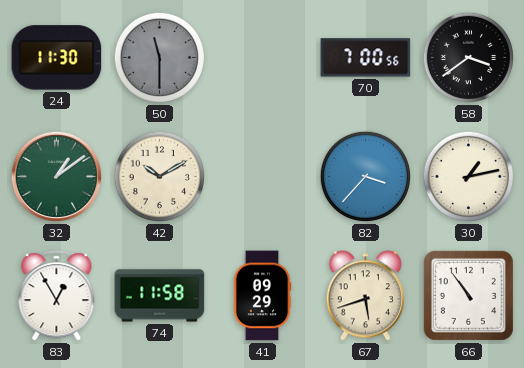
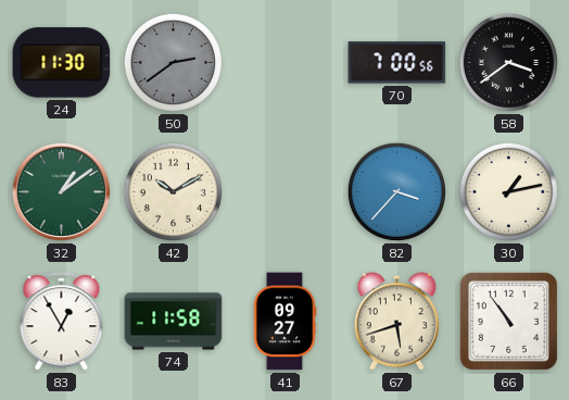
50: 11:30 -> 2:39 (173, 62)
41: 09:29 -> 09:27 (284, 322)
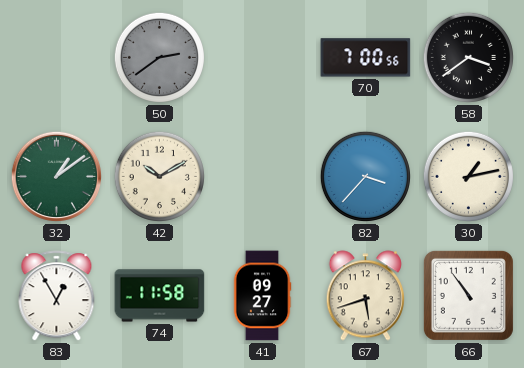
24: 11:30 -> none (62, 63)
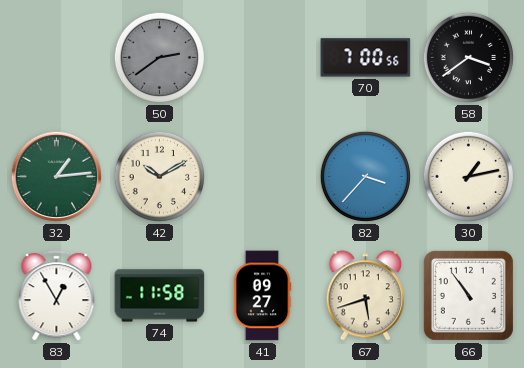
32: 1:09 -> 1:14 (56, 176)
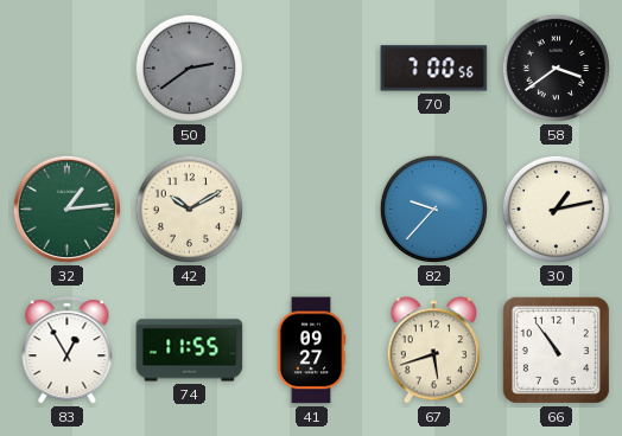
82: 3:37 -> 9:37 (433, 209)
74: 11:58 -> 11:55 (190, 351)
